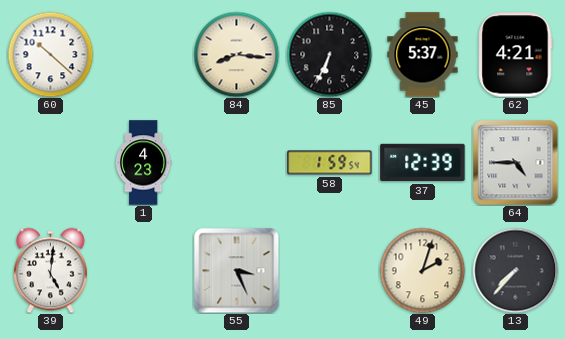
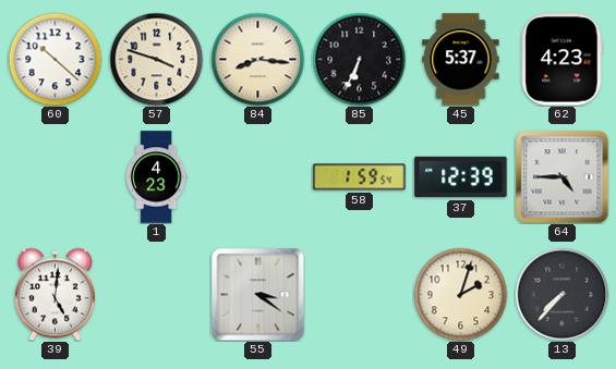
57: none -> 3:48 (156, 59)
62: 4:21 -> 4:23 (563, 60)
55: 3:26 -> 3:21 (257, 294)
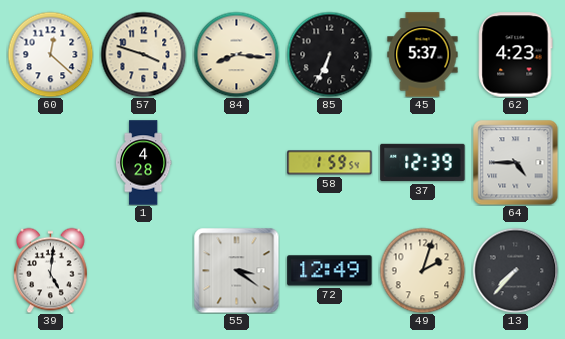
60: 10:22 -> 12:22 (50, 54)
1: 4:23 -> 4:28 (143, 163)
72: none -> 12:49 (330, 271)
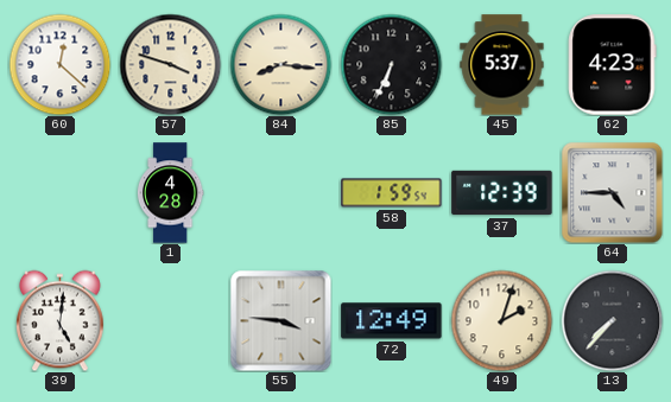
55: 3:21 -> 3:46 (280, 320)
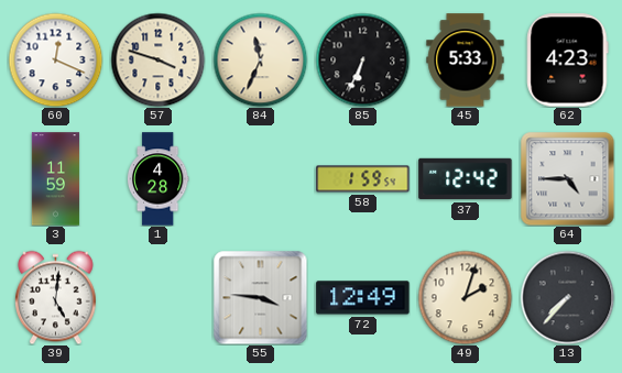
60: 12:22 -> 12:19 (55, 59)
84: 8:16 -> 11:34 (260, 59)
45: 5:37 -> 5:33 (466, 61)
3: none -> 11:59 (56, 179)
37: 12:39 -> 12:42 (466, 179)
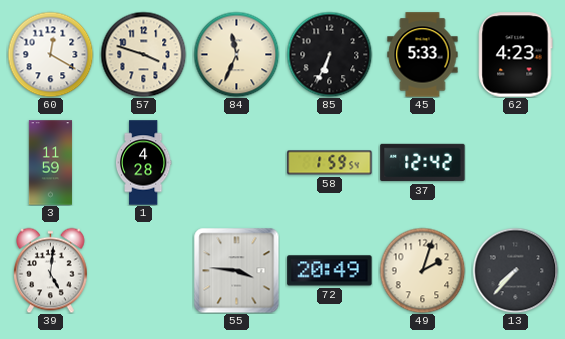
60: 12:19 -> 12:20 (50, 54)
64: 4:45 -> none (567, 178)
72: 12:49 -> 20:49 (330, 271)
